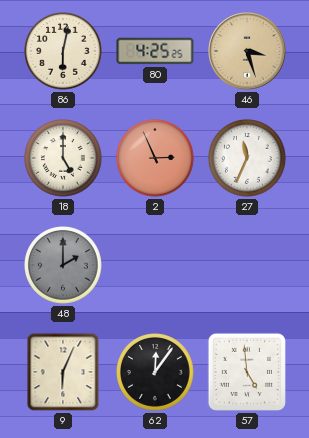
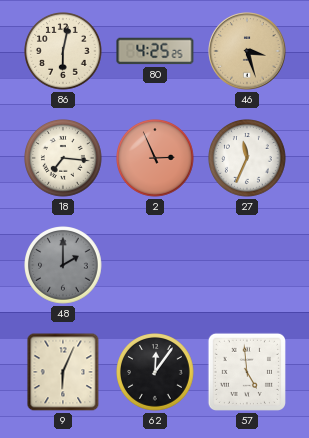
18: 5:00 -> 7:16 (64, 159)
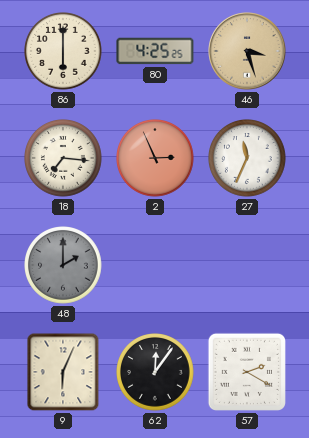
86: 6:02 -> 6:00 (64, 52)
57: 4:59 -> 2:20 (247, 372)
